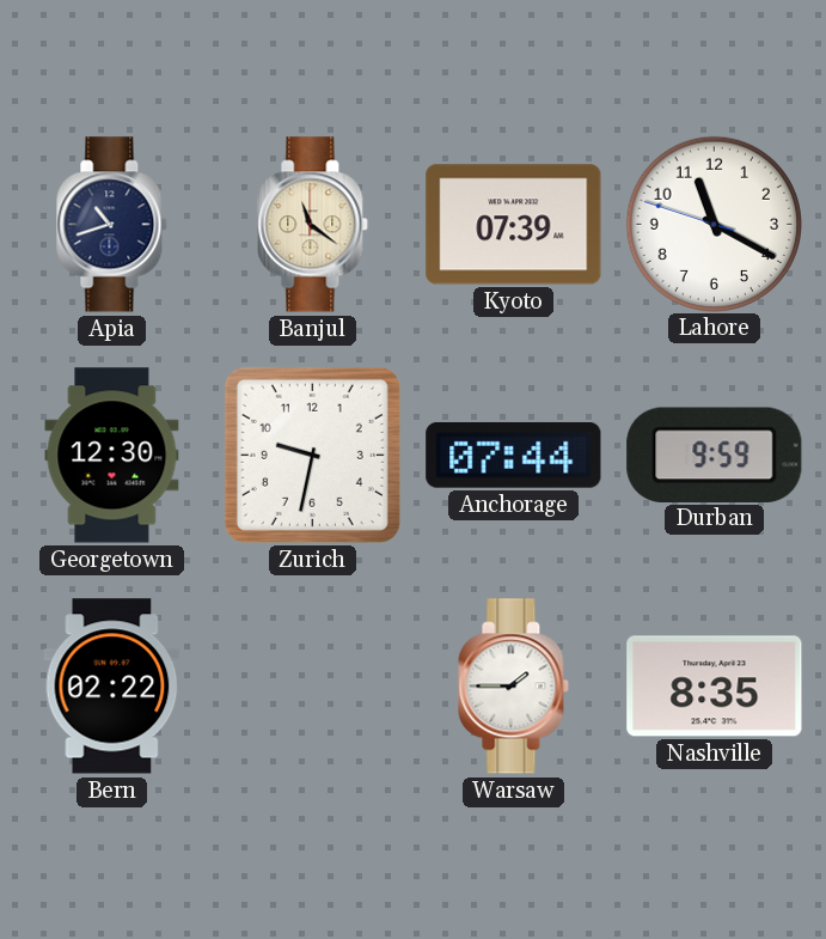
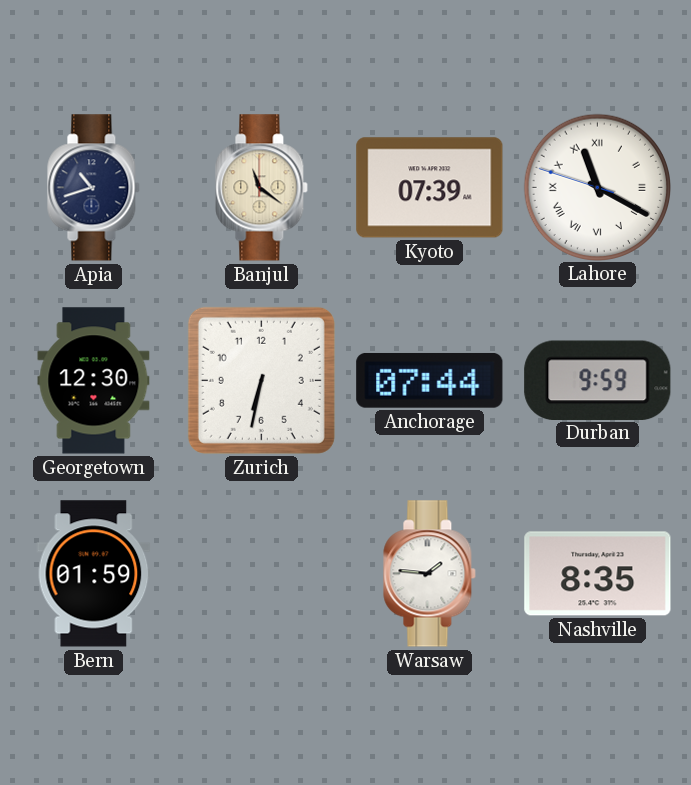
Lahore numerals: Arabic -> Roman (597, 187)
Zurich: 9:32 -> 6:32 (261, 380)
Bern: 02:22 -> 01:59 (94, 574)
Warsaw: 1:45 -> 1:46 (430, 574)
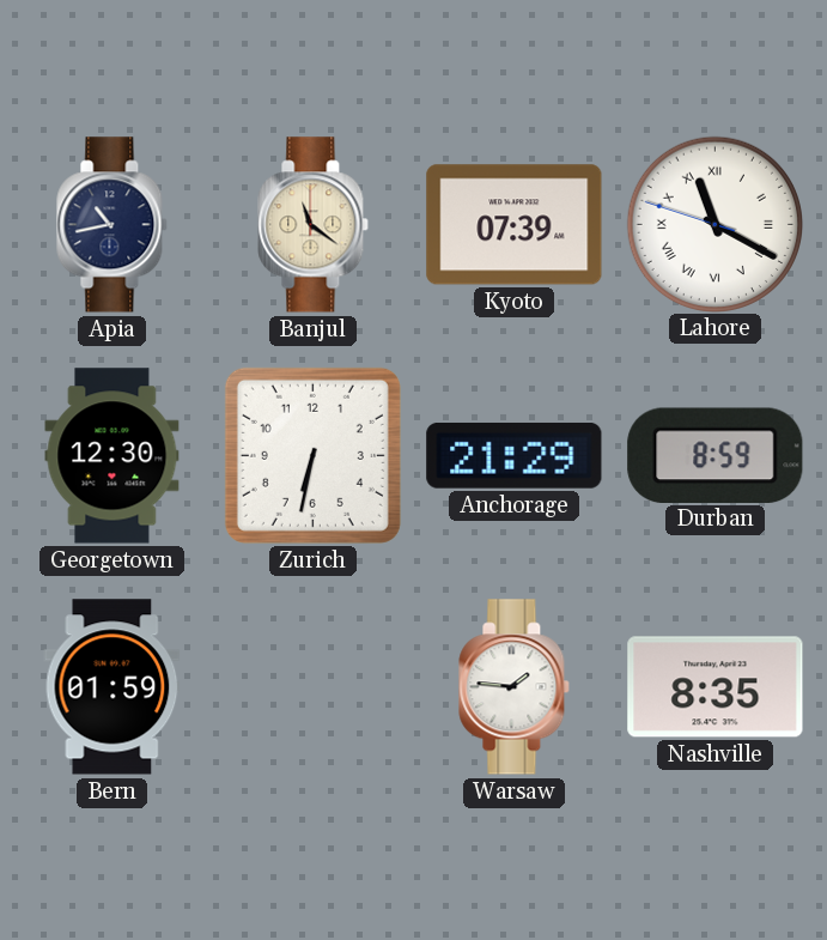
Apia: 10:42 -> 10:43 (113, 225)
Anchorage: 07:44 -> 21:29 (515, 455)
Durban: 9:59 -> 8:59 (716, 455)
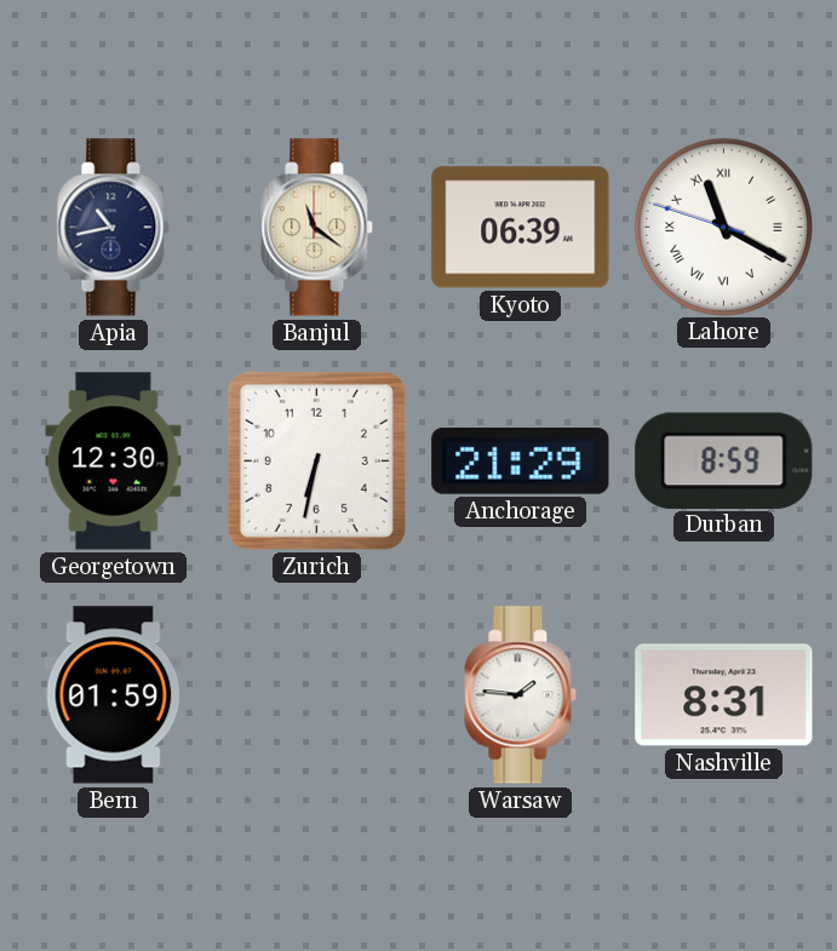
Kyoto: 07:39 -> 06:39 (521, 228)
Nashville: 8:35 -> 8:31 (724, 695)
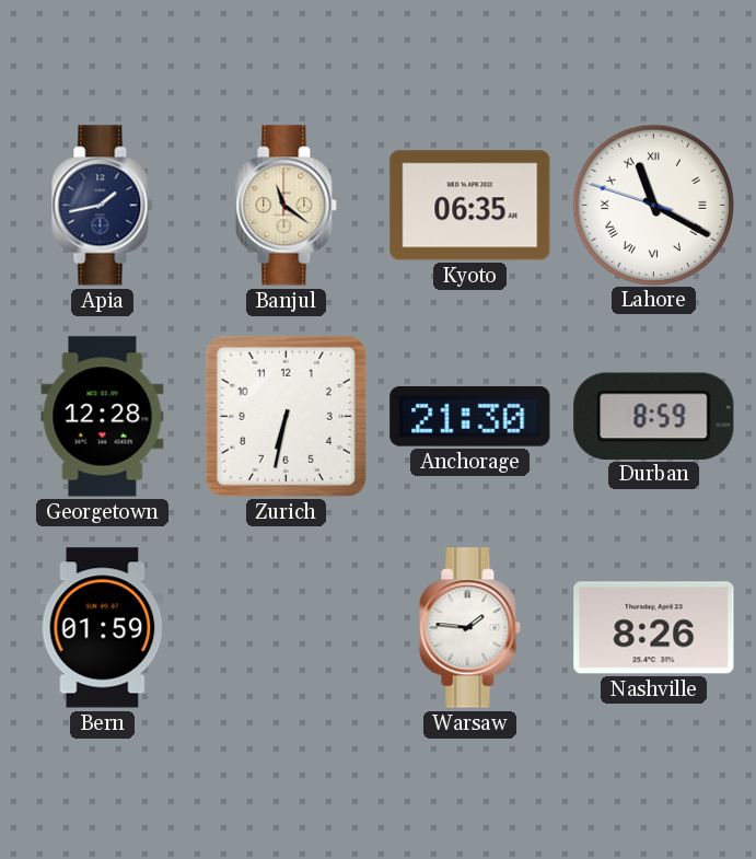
Apia: 10:43 -> 1:43 (103, 206)
Kyoto: 06:39 -> 06:35 (470, 206)
Georgetown: 12:30 -> 12:28 (103, 417)
Anchorage: 21:29 -> 21:30 (470, 416)
Nashville: 8:31 -> 8:26 (654, 628)
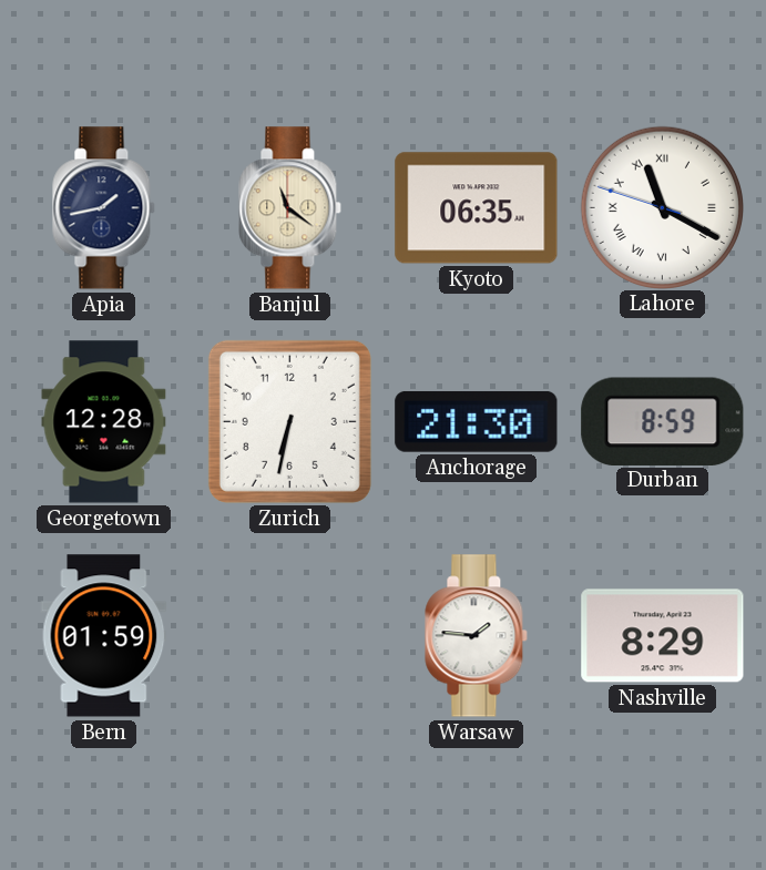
Nashville: 8:26 -> 8:29 (663, 636)
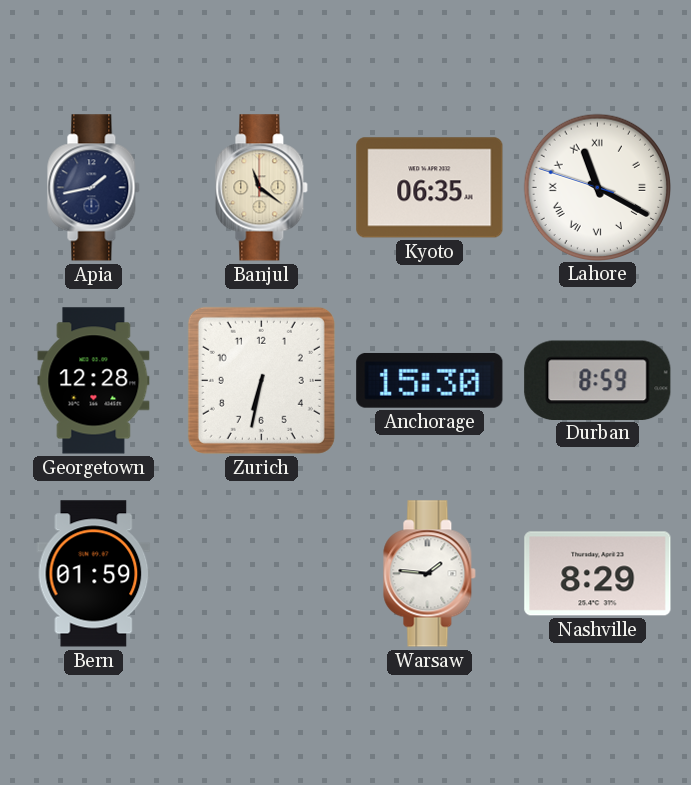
Anchorage: 21:30 -> 15:30 (430, 380)
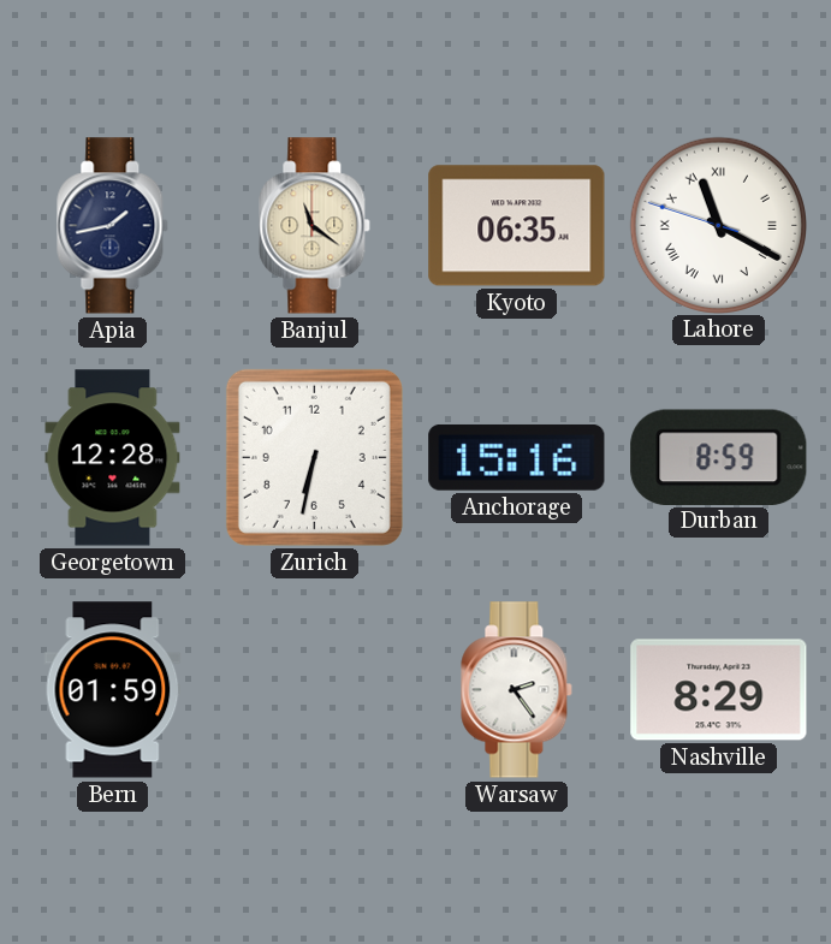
Anchorage: 15:30 -> 15:16 (517, 457)
Warsaw: 1:46 -> 2:24 (517, 690)
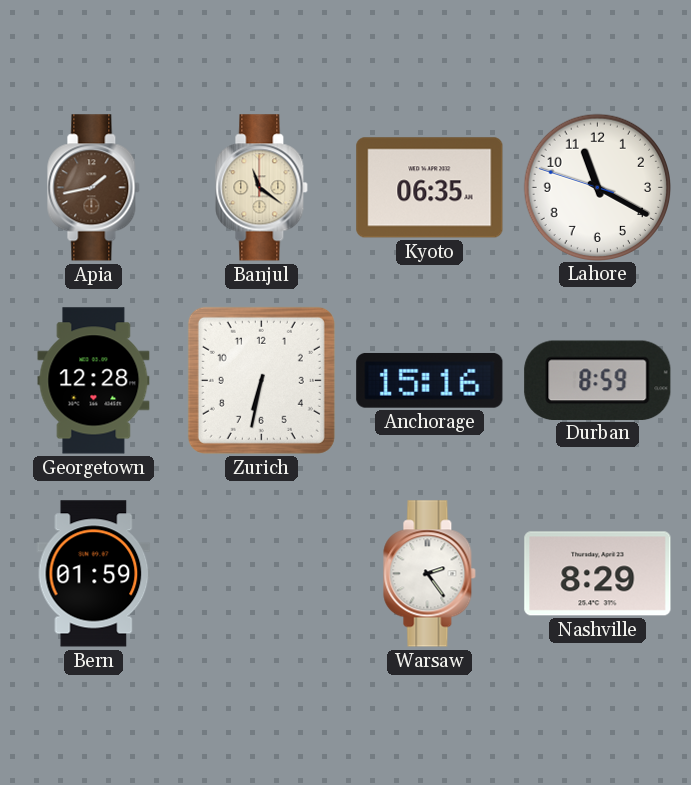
Apia dial: navy -> brown (94, 188)
Lahore numerals: Roman -> Arabic (597, 187)
